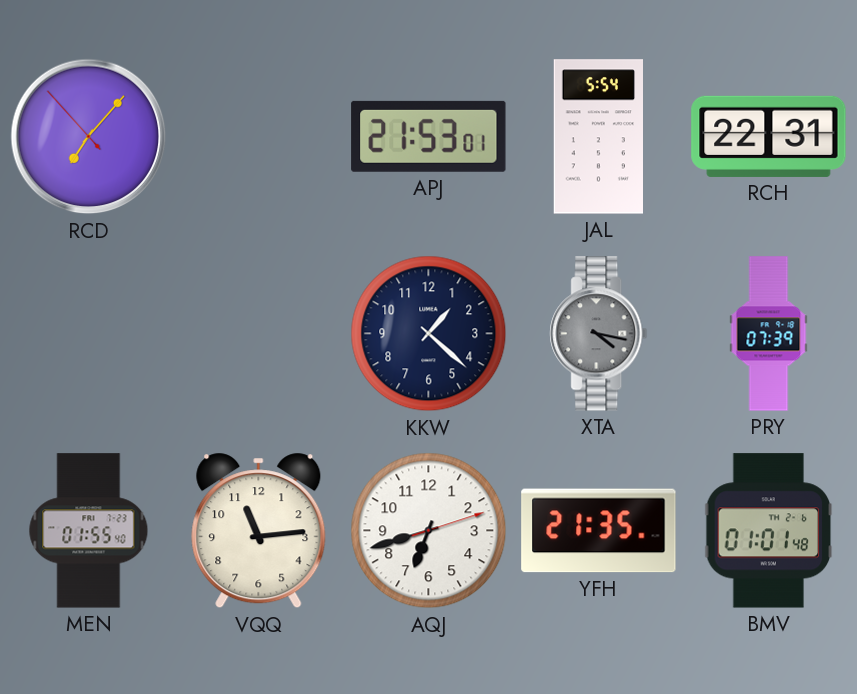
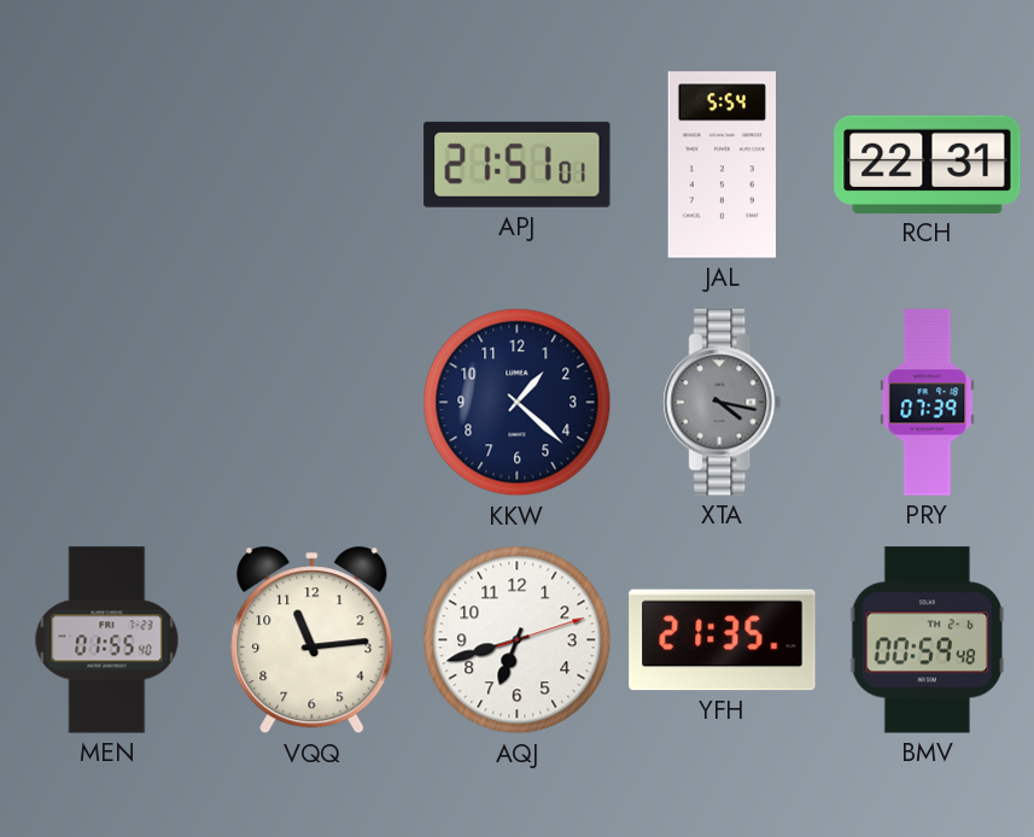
RCD: 7:06 -> none (89, 137)
APJ: 21:53 -> 21:51 (518, 164)
BMV: 01:01 -> 00:59 (928, 640)
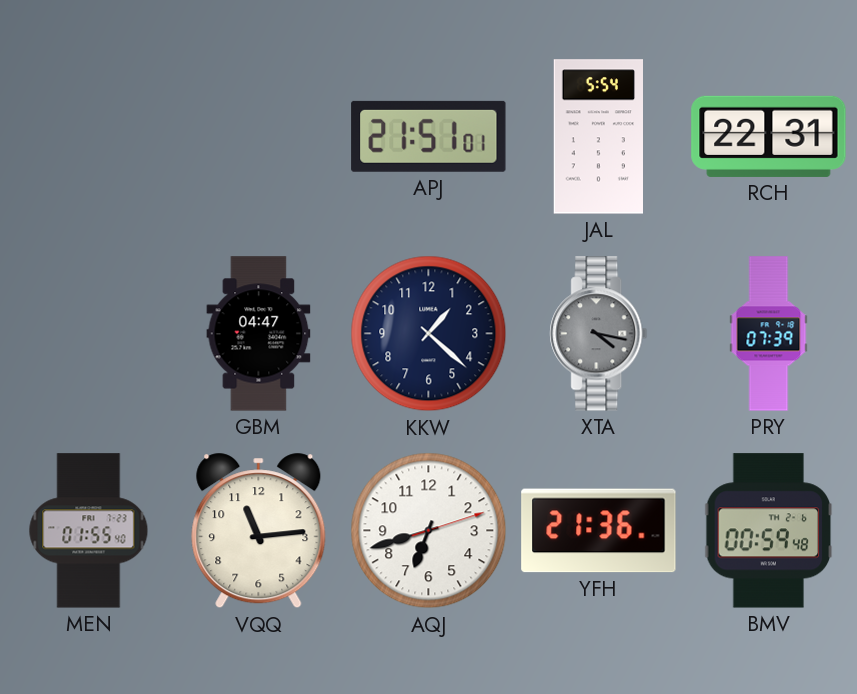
GBM: none -> 04:47 (259, 334)
YFH: 21:35 -> 21:36 (599, 531)
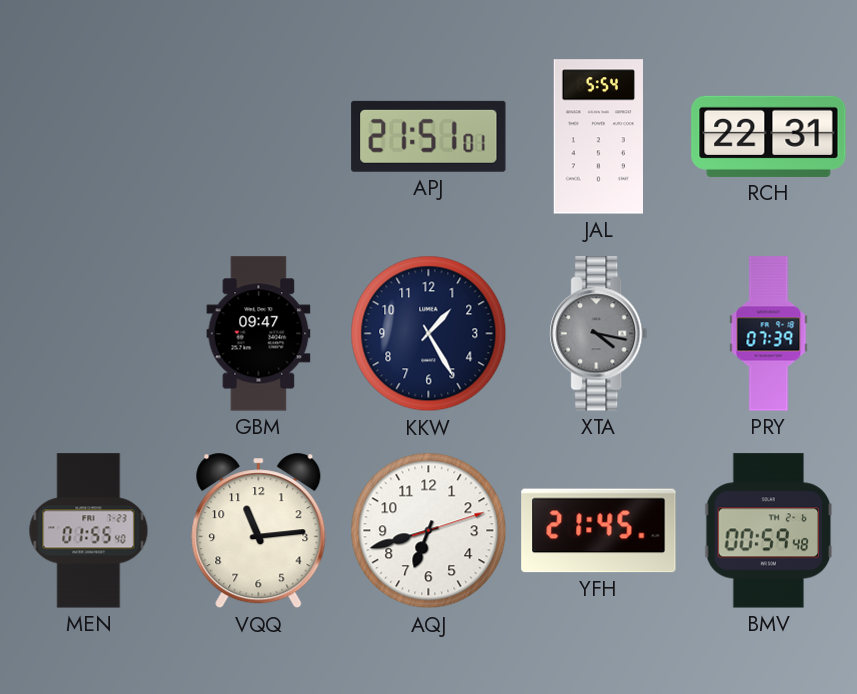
GBM: 04:47 -> 09:47 (259, 334)
KKW: 1:22 -> 1:25 (429, 334)
YFH: 21:36 -> 21:45 (599, 531)
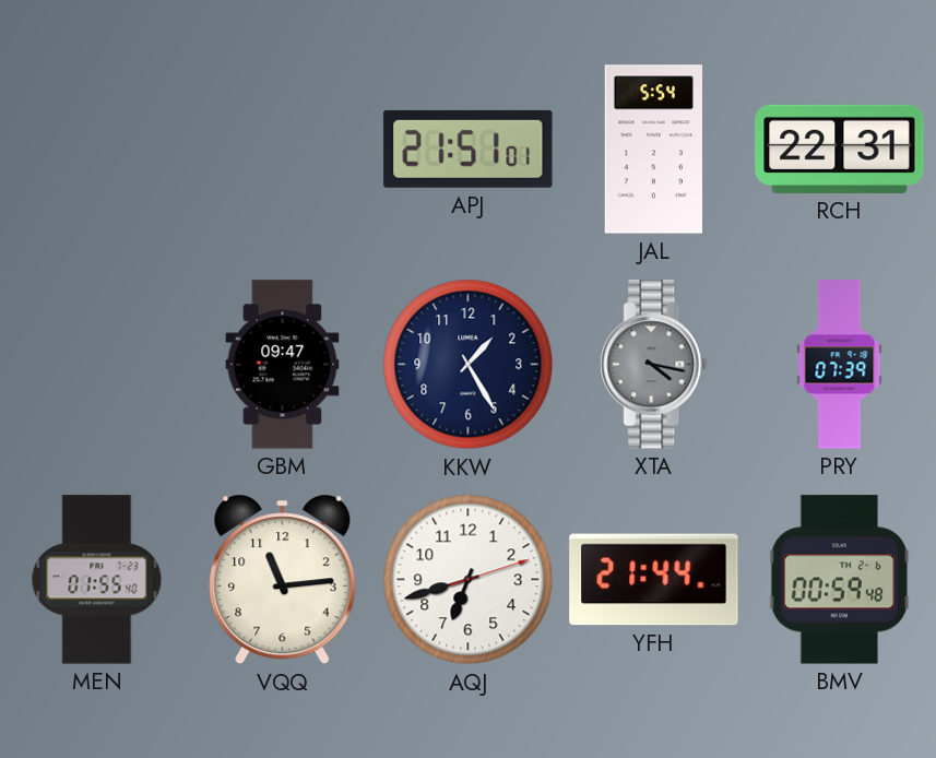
YFH: 21:45 -> 21:44 (654, 580)
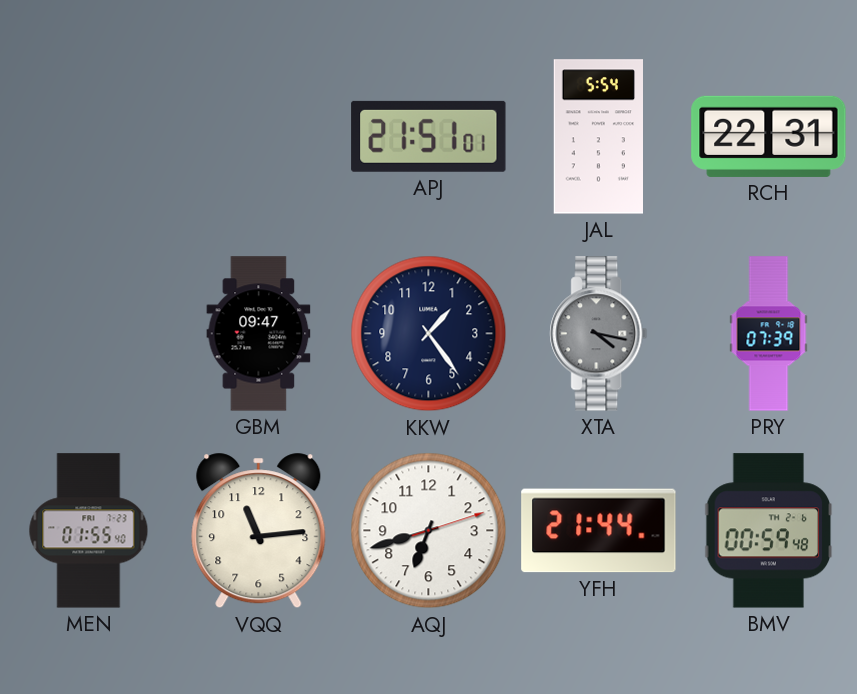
KKW: 1:25 -> 1:24 (429, 334)
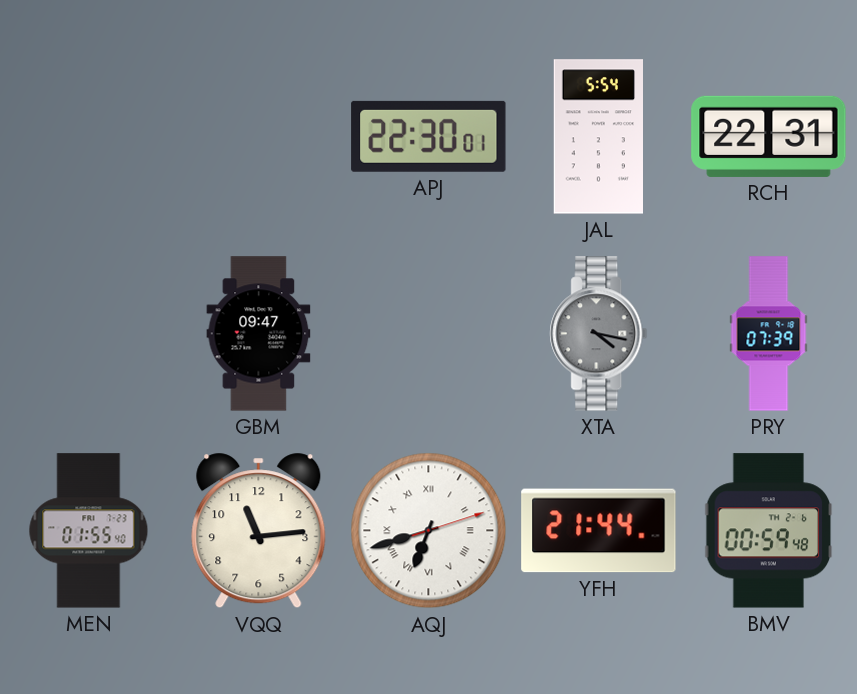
APJ: 21:51 -> 22:30 (429, 136)
KKW: 1:24 -> none (429, 334)
AQJ numerals: Arabic -> Roman (429, 531)
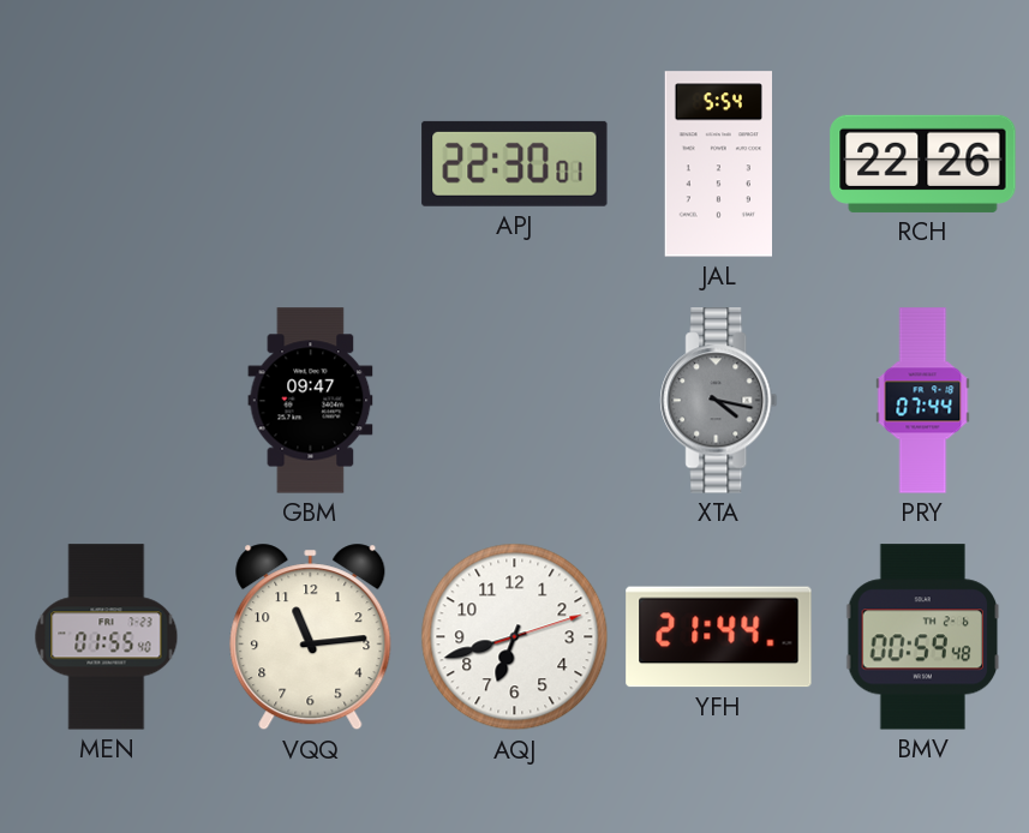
RCH: 22:31 -> 22:26 (923, 163)
PRY: 07:39 -> 07:44 (923, 401)
AQJ numerals: Roman -> Arabic (515, 637)
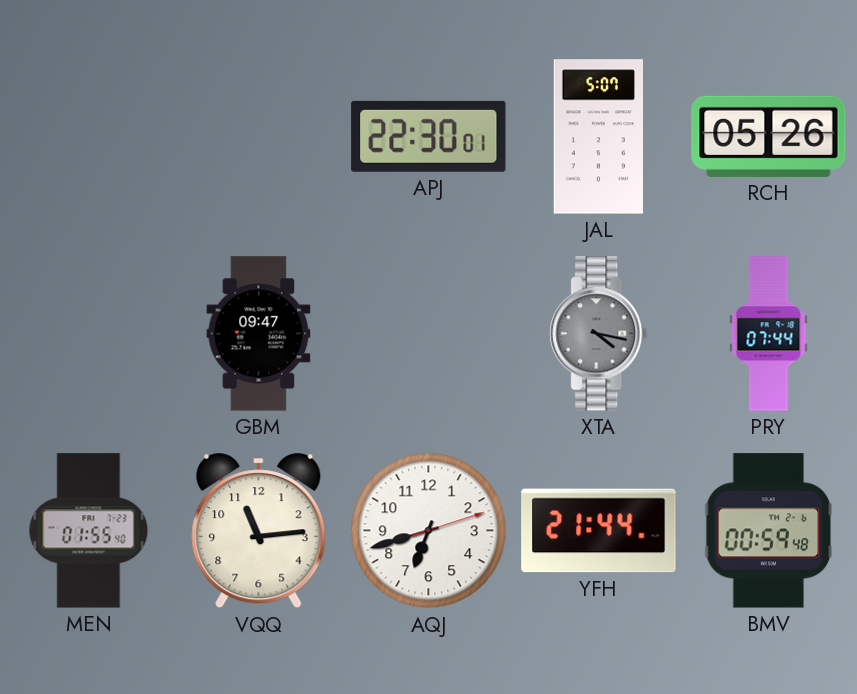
JAL: 5:54 -> 5:07 (598, 137)
RCH: 22:26 -> 05:26 (769, 136)
